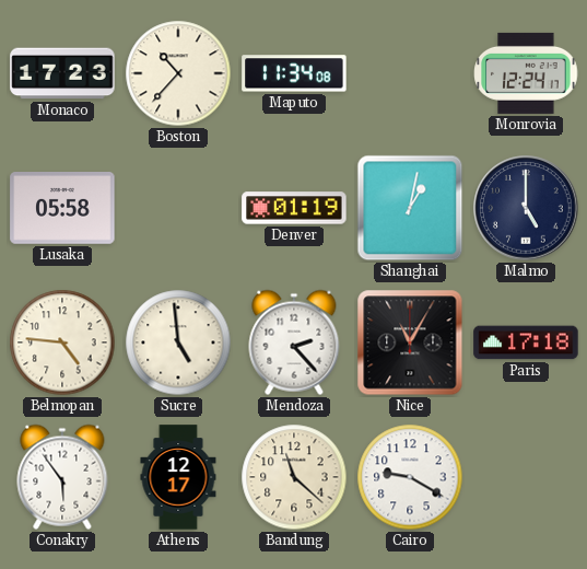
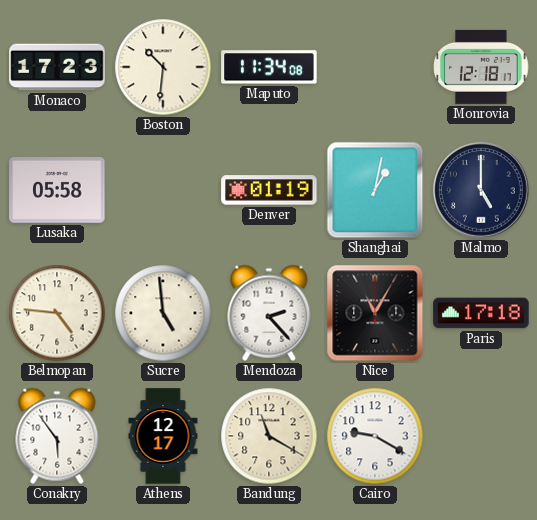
Boston: 10:37 -> 10:31 (163, 67)
Monrovia: 12:24 -> 12:18 (481, 67)
Bandung: 11:22 -> 11:20 (269, 436)
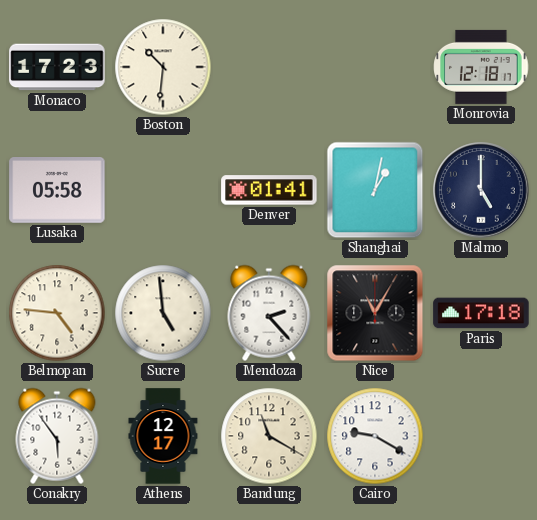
Maputo: 11:34 -> none (269, 67)
Denver: 01:19 -> 01:41 (269, 190)
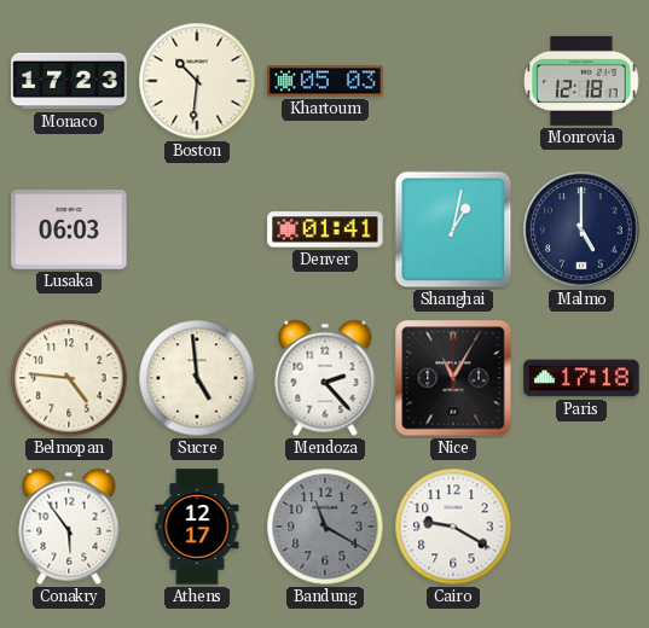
Khartoum: none -> 05:03 (325, 81)
Lusaka: 05:58 -> 06:03 (69, 231)
Bandung dial: cream -> grey (325, 527)
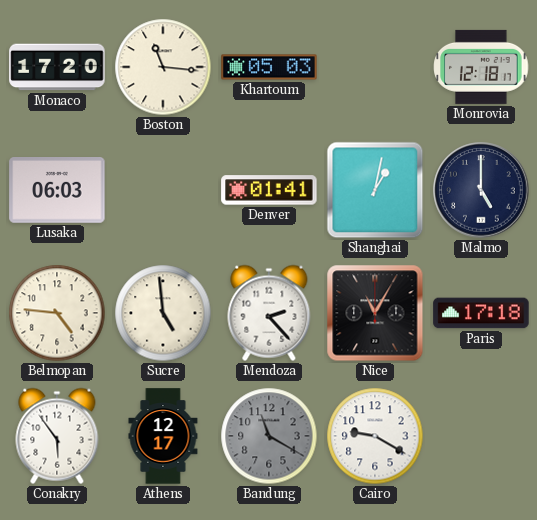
Monaco: 17:23 -> 17:20 (57, 67)
Boston: 10:31 -> 11:16 (163, 67)
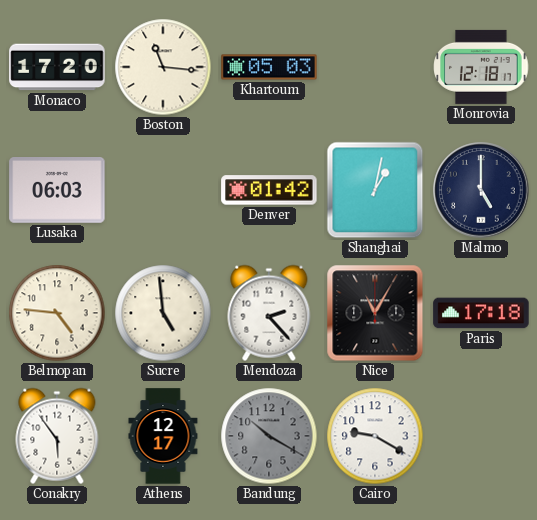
Denver: 01:41 -> 01:42 (269, 190)
Bandung: 11:20 -> 10:20 (269, 436)
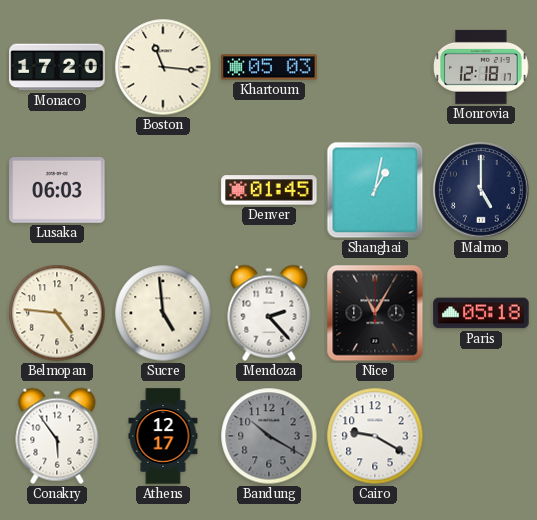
Denver: 01:42 -> 01:45 (269, 190)
Paris: 17:18 -> 05:18 (481, 313)
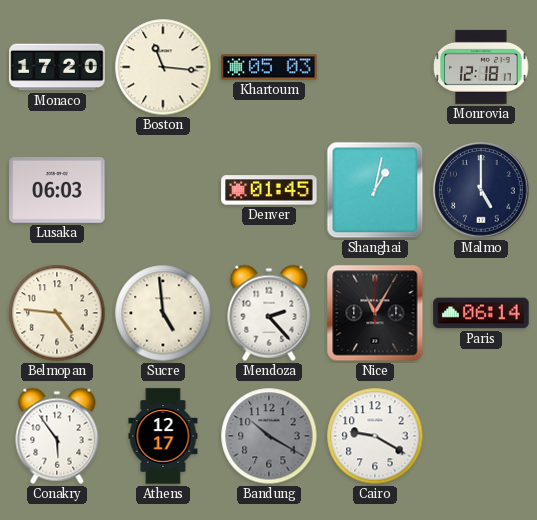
Paris: 05:18 -> 06:14 (481, 313)
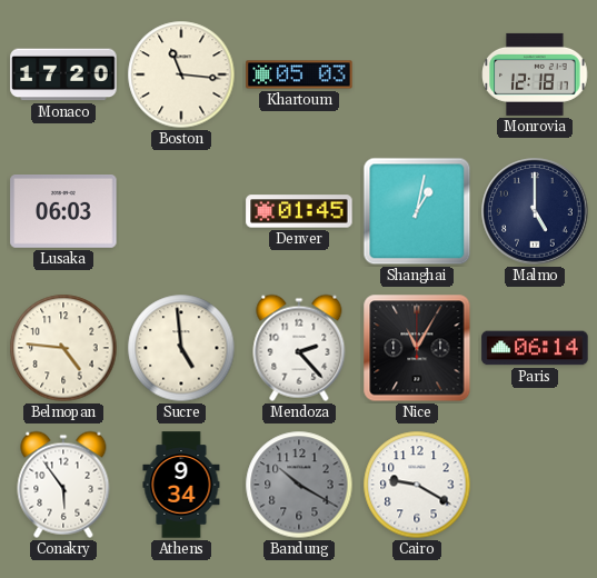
Athens: 12:17 -> 9:34 (181, 485)
